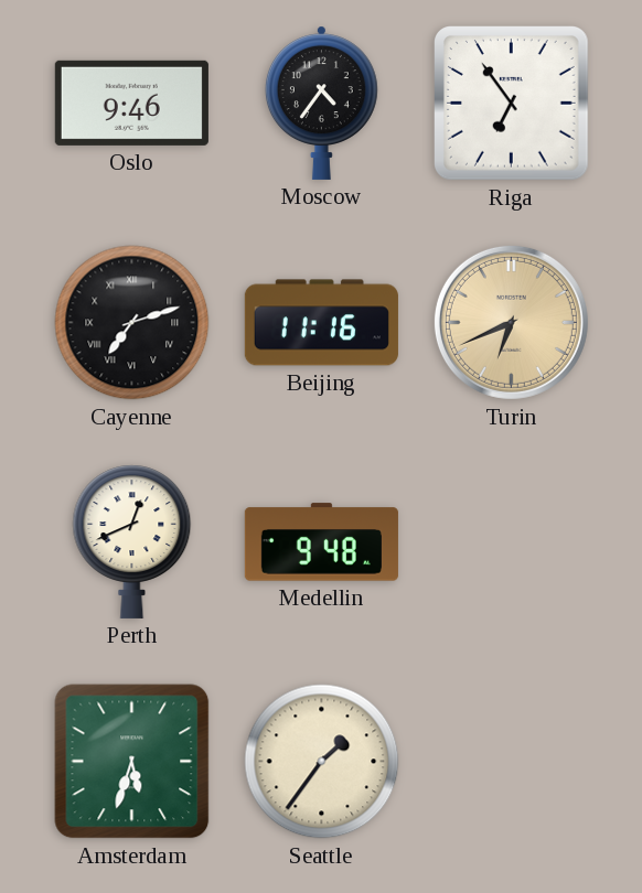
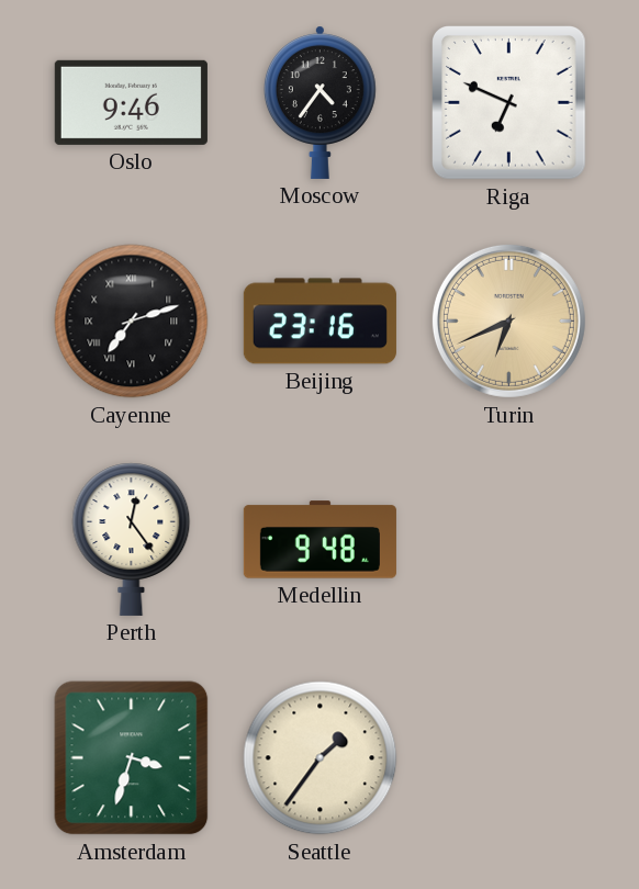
Riga: 6:54 -> 6:49 (509, 103)
Beijing: 11:16 -> 23:16 (319, 322)
Perth: 12:41 -> 12:24 (132, 539)
Amsterdam: 5:33 -> 3:33 (132, 758)
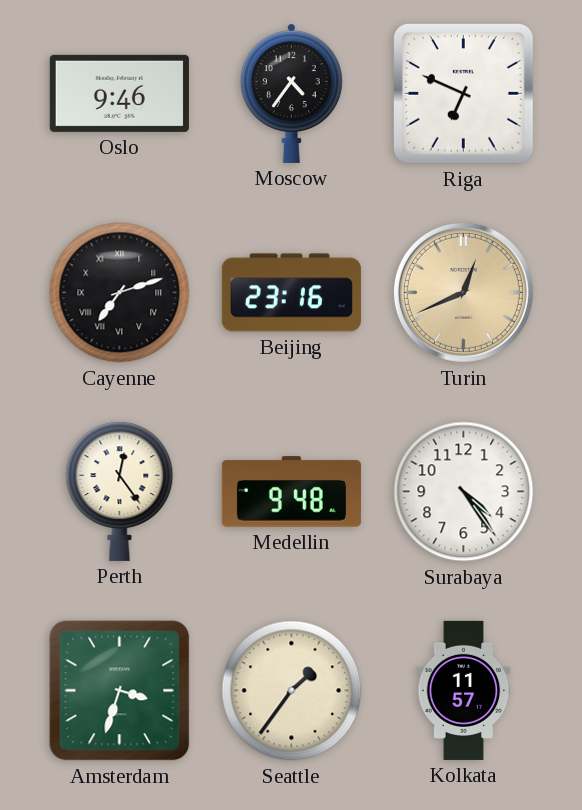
Turin: 6:41 -> 12:41 (463, 292)
Surabaya: none -> 4:24 (464, 492)
Kolkata: none -> 11:57 (464, 690)
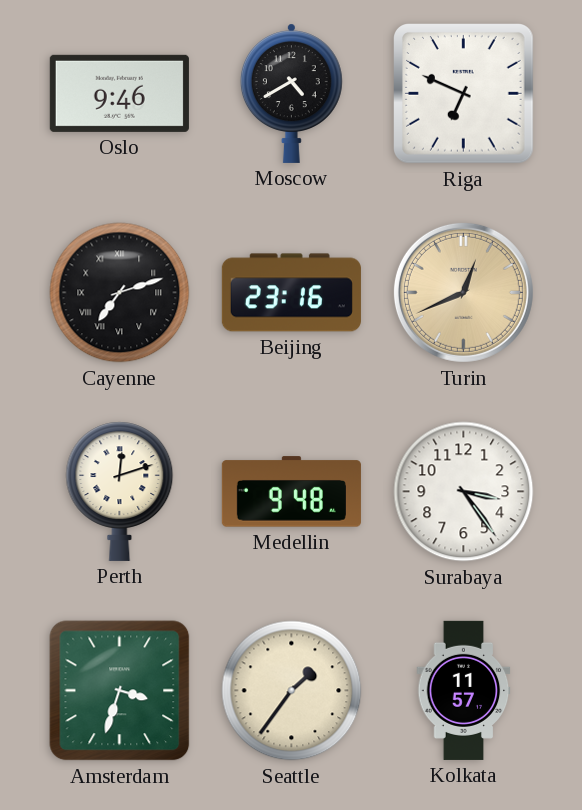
Moscow: 4:36 -> 4:40 (291, 93)
Perth: 12:24 -> 12:12 (120, 491)
Surabaya: 4:24 -> 3:24 (464, 492)
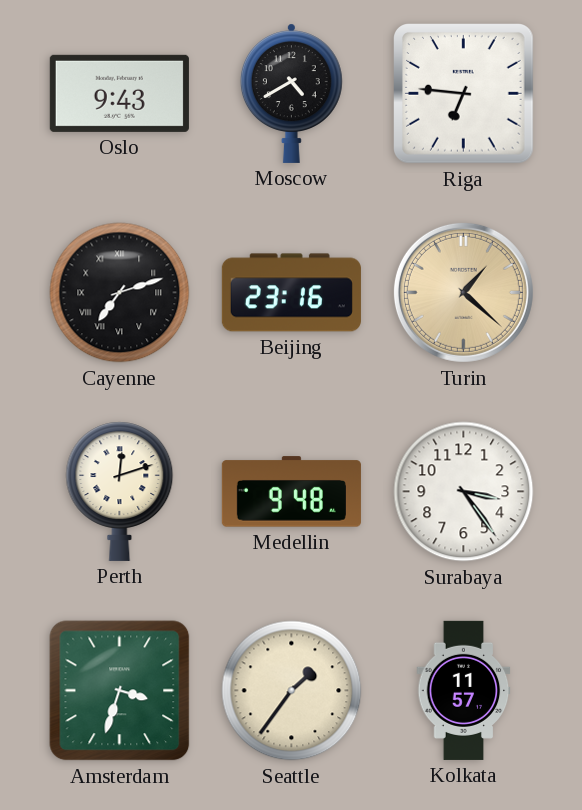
Oslo: 9:46 -> 9:43 (119, 93)
Riga: 6:49 -> 6:46 (464, 94)
Turin: 12:41 -> 1:22 (463, 292)
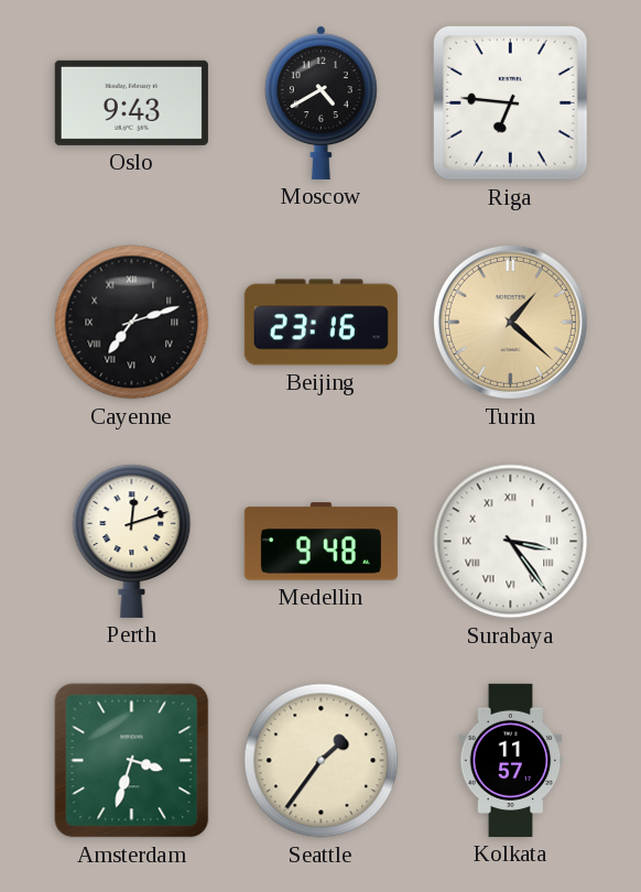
Surabaya numerals: Arabic -> Roman (511, 542)
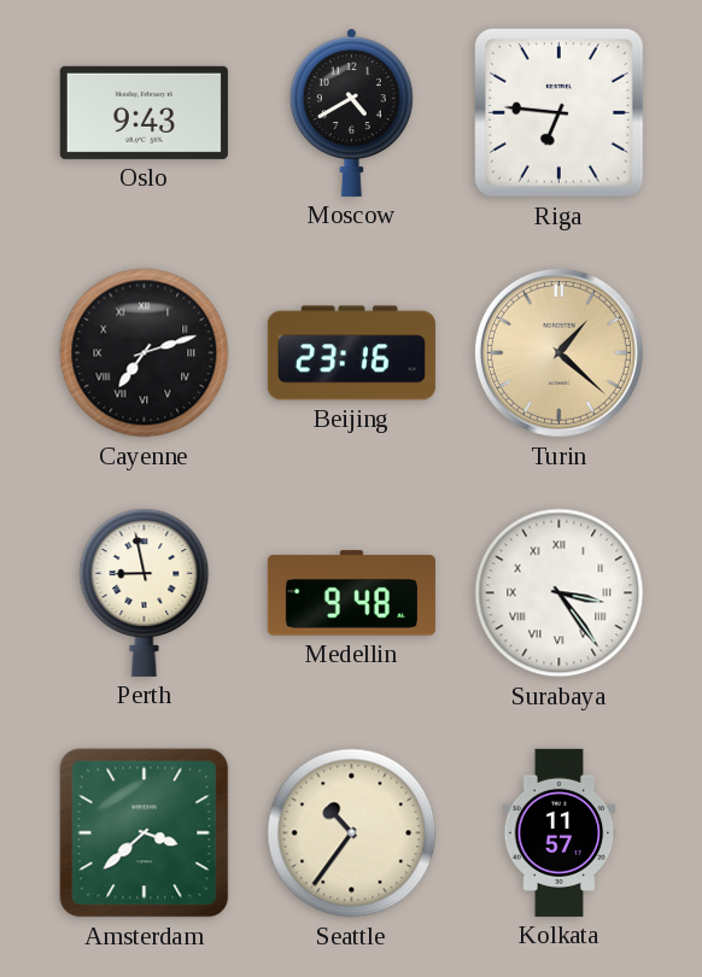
Perth: 12:12 -> 8:58 (145, 592)
Amsterdam: 3:33 -> 3:38 (145, 833)
Seattle: 1:36 -> 10:36 (352, 833)
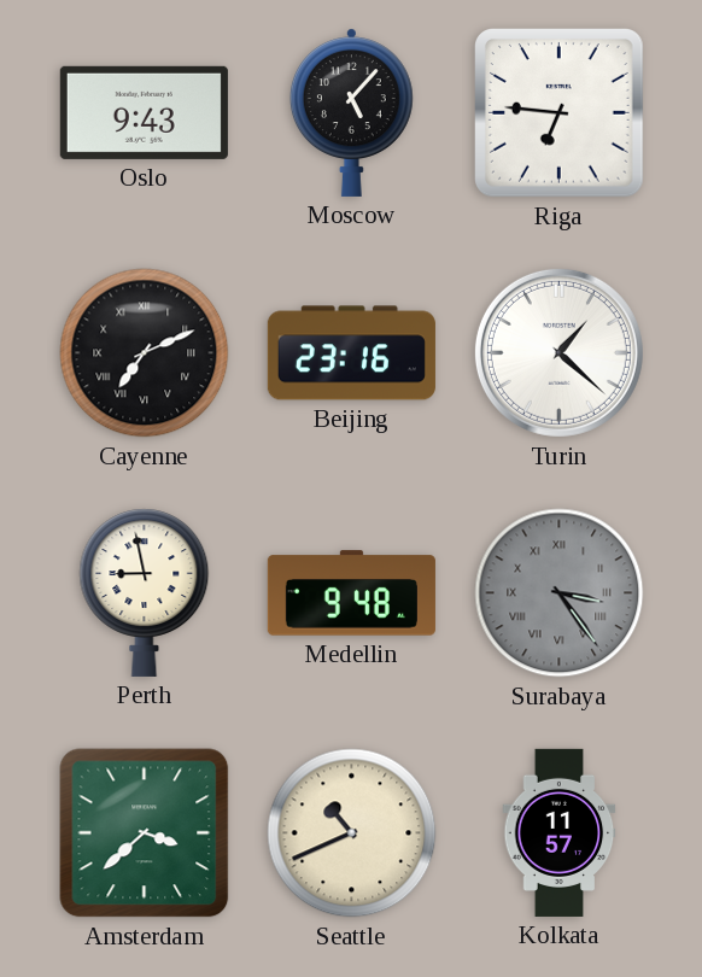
Moscow: 4:40 -> 5:07 (351, 112)
Cayenne: 7:12 -> 7:11 (145, 353)
Turin dial: champagne -> white (558, 352)
Surabaya dial: white -> grey (560, 593)
Seattle: 10:36 -> 10:41 (352, 833)
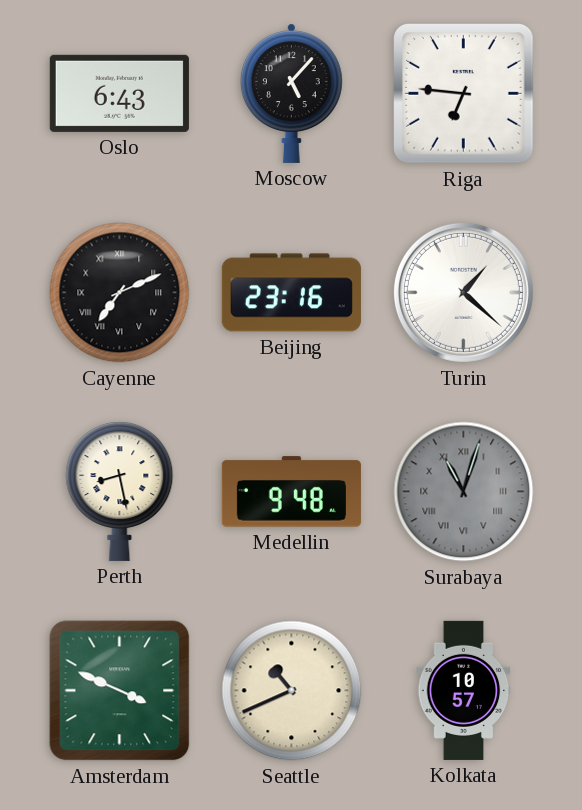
Oslo: 9:43 -> 6:43 (119, 93)
Perth: 8:58 -> 8:28 (120, 491)
Surabaya: 3:24 -> 11:03 (464, 492)
Amsterdam: 3:38 -> 3:49 (120, 691)
Kolkata: 11:57 -> 10:57 (464, 690)
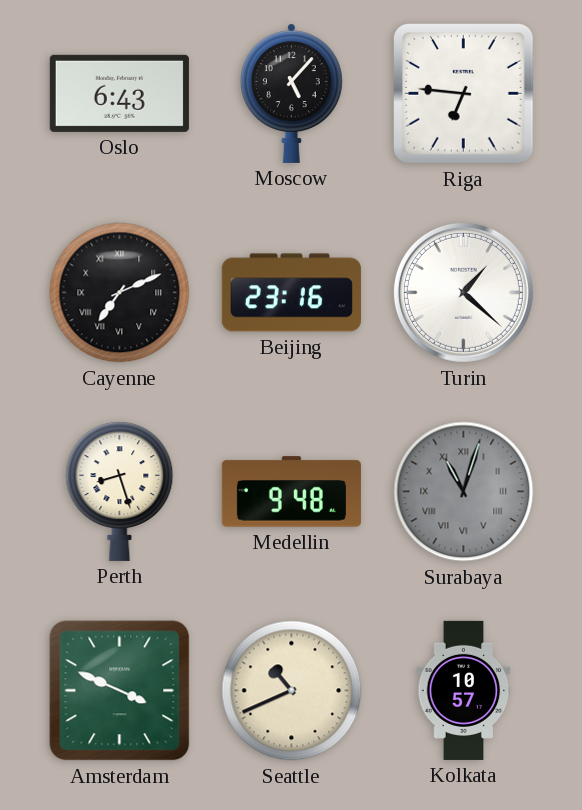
Perth: 8:28 -> 8:27 (120, 491)
